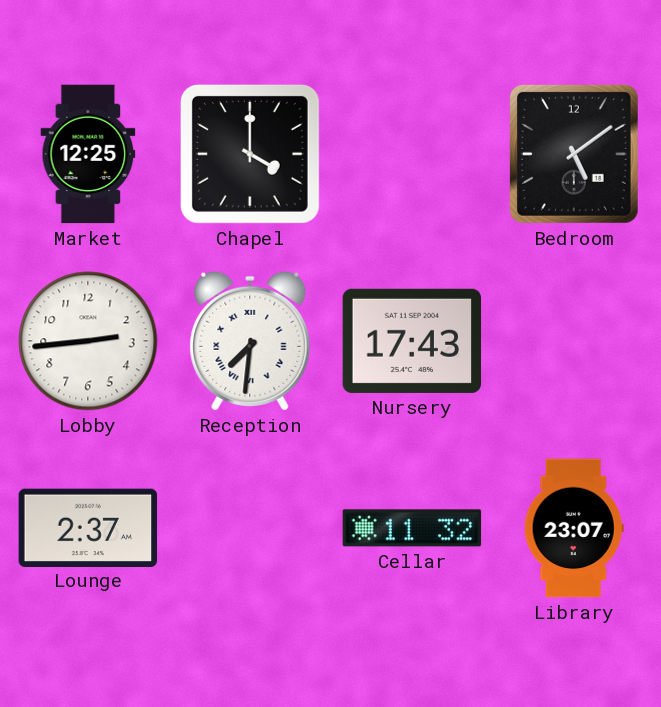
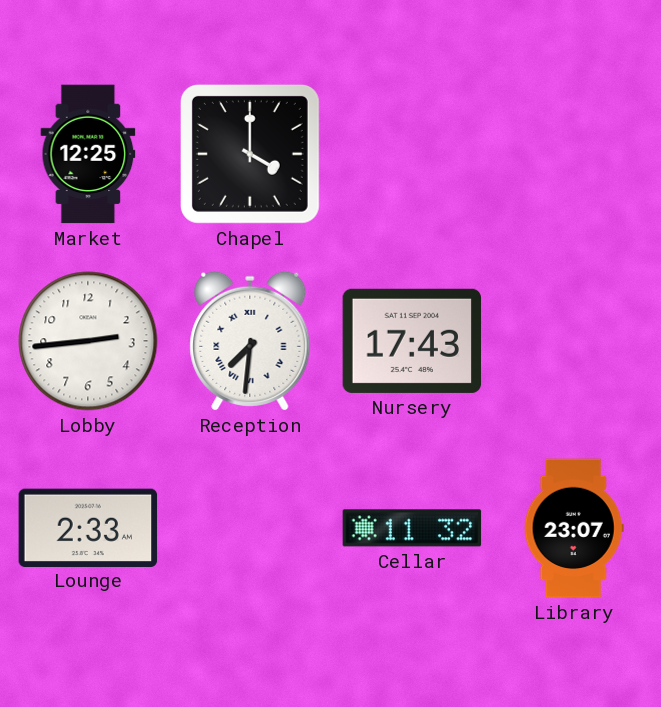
Bedroom: 5:09 -> none (574, 154)
Lounge: 2:37 -> 2:33 (88, 527)
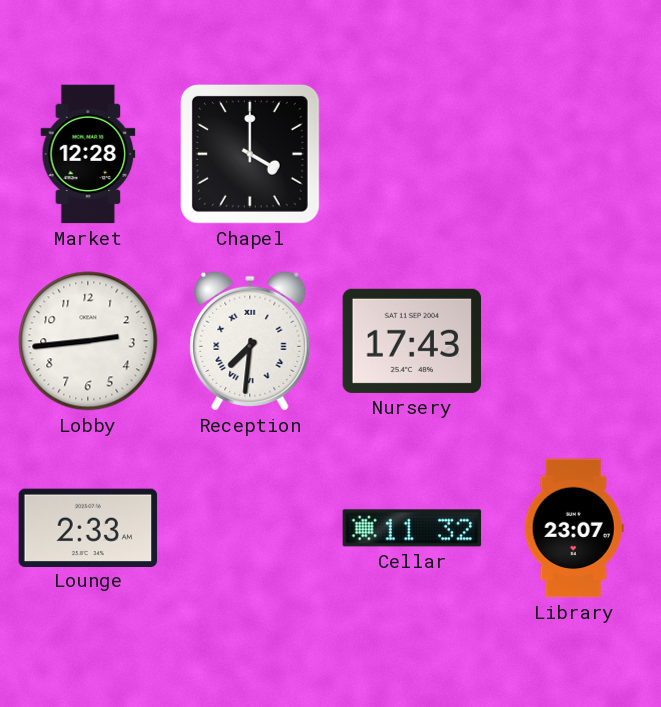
Market: 12:25 -> 12:28 (88, 154)
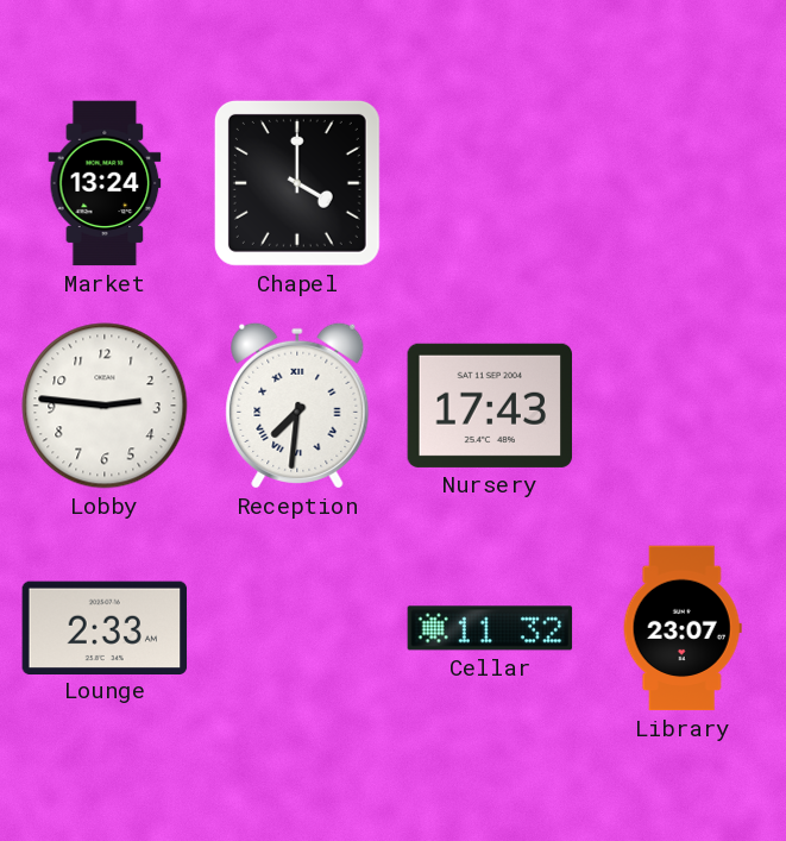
Market: 12:28 -> 13:24 (105, 183)
Lobby: 2:44 -> 2:46 (105, 406)
